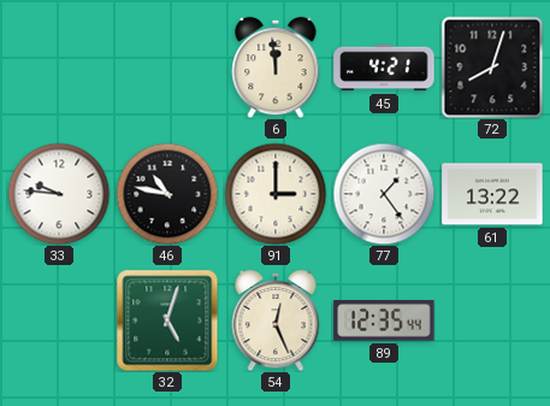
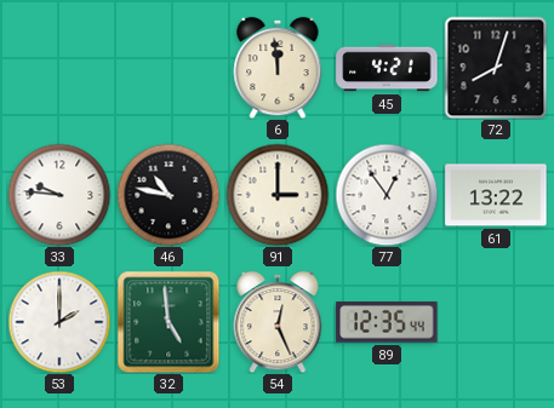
77: 1:24 -> 12:54 (387, 195)
53: none -> 2:00 (59, 322)
32: 5:03 -> 4:59 (169, 322)
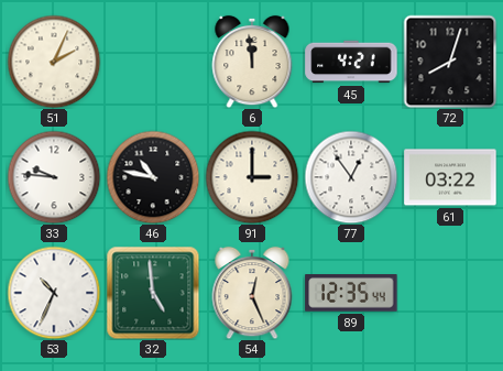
51: none -> 2:04 (54, 62)
61: 13:22 -> 03:22 (450, 177)
53: 2:00 -> 10:34 (54, 293)
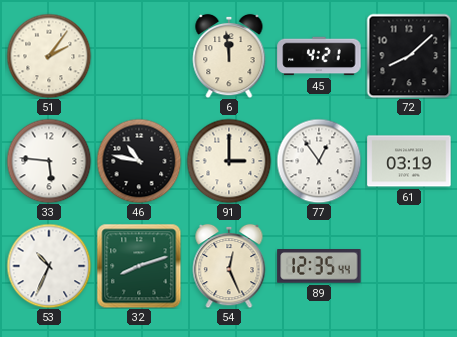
51: 2:04 -> 2:06 (49, 56)
72: 8:03 -> 8:08 (409, 56)
33: 9:46 -> 5:46 (49, 161)
61: 03:22 -> 03:19 (409, 161)
32: 4:59 -> 8:12 (139, 266)
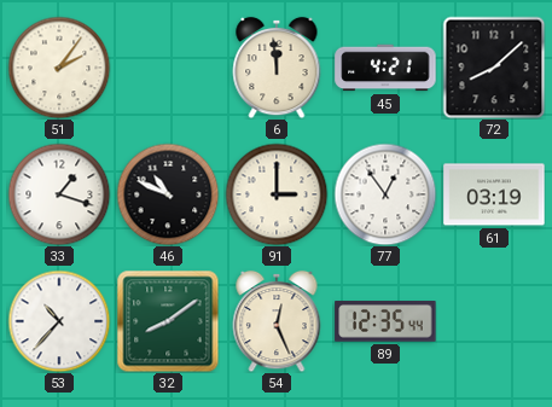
33: 5:46 -> 1:18 (59, 194)
46: 10:47 -> 10:49 (168, 194)
53: 10:34 -> 10:37 (59, 321)
32: 8:12 -> 8:09 (168, 321)
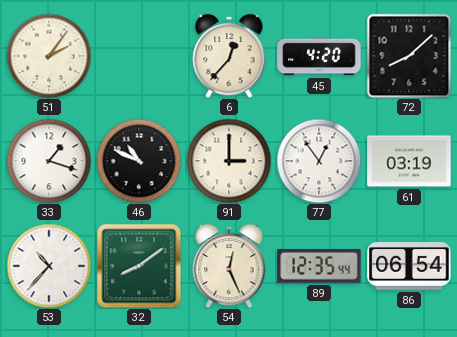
6: 11:59 -> 12:37 (229, 56)
45: 4:21 -> 4:20 (319, 56)
86: none -> 06:54 (409, 267)
